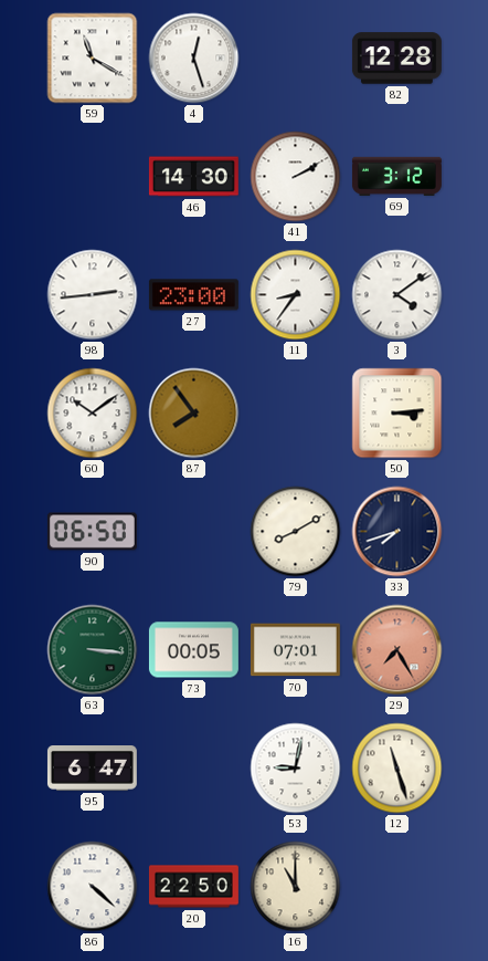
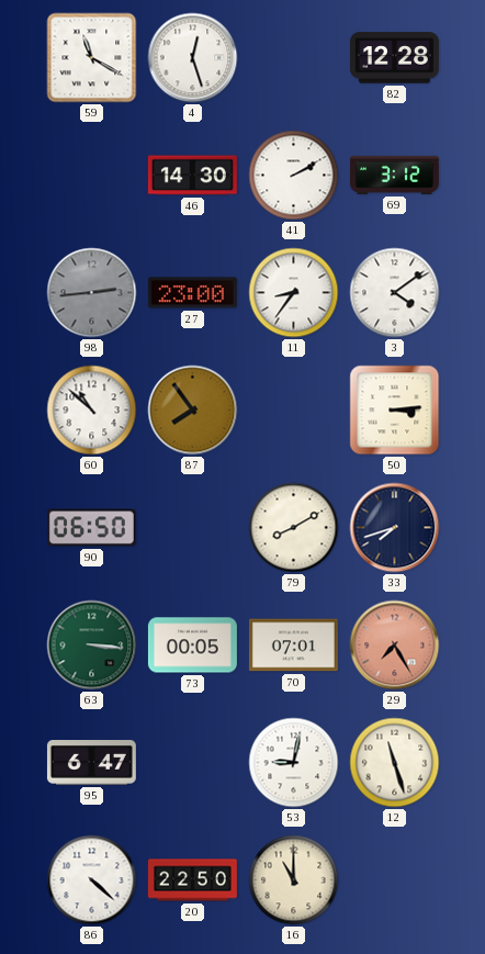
98 dial: white -> grey (92, 293)
60: 10:09 -> 10:52 (92, 411)
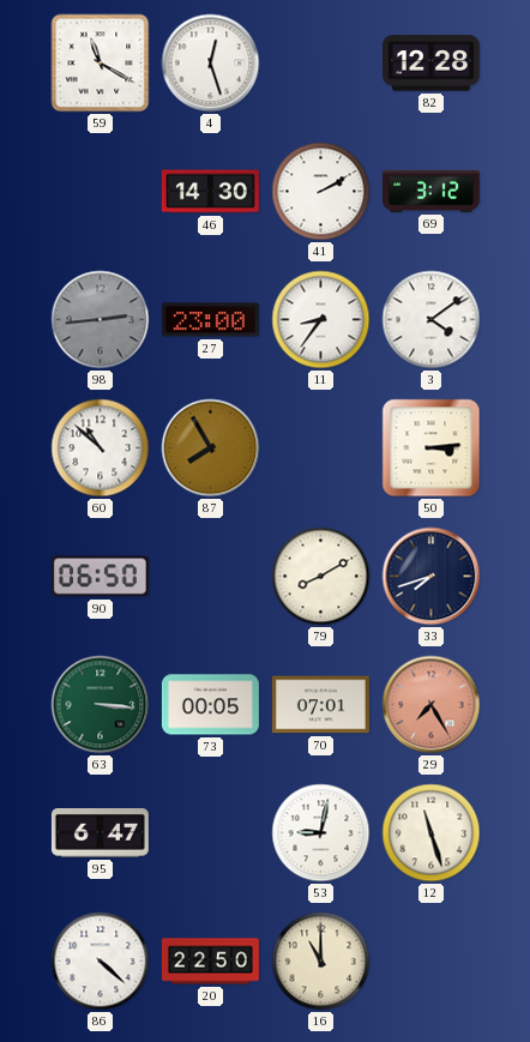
87: 7:54 -> 7:55 (211, 448)
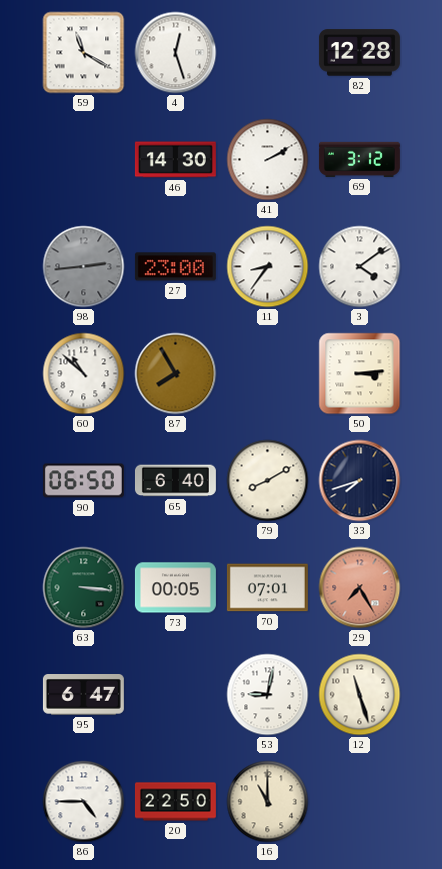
65: none -> 6:40 (175, 481)
86: 4:22 -> 4:45 (84, 802)
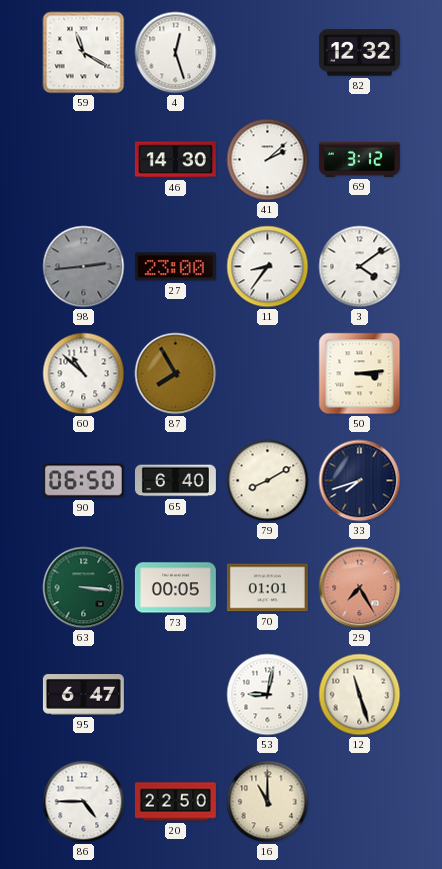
82: 12:28 -> 12:32 (359, 53)
41: 2:10 -> 2:08 (268, 160)
70: 07:01 -> 01:01 (267, 588)
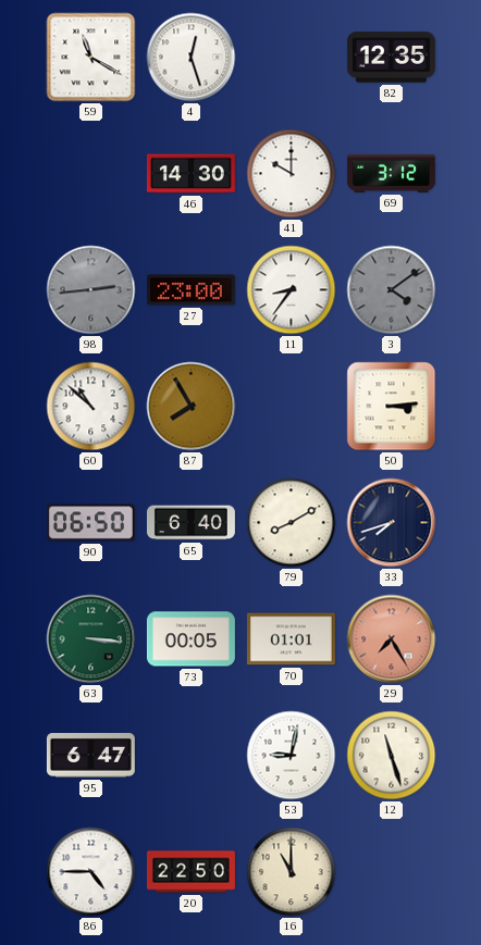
82: 12:32 -> 12:35 (391, 58)
41: 2:08 -> 10:00 (292, 174)
3 dial: white -> grey (392, 290)
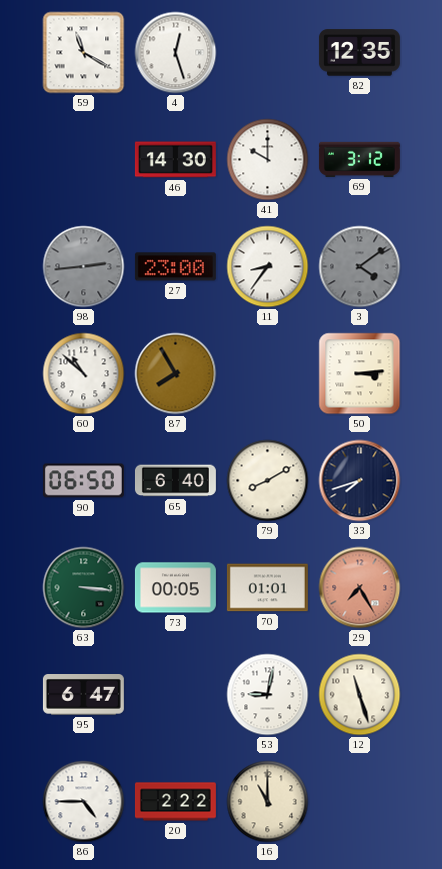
20: 22:50 -> 2:22 (175, 802)
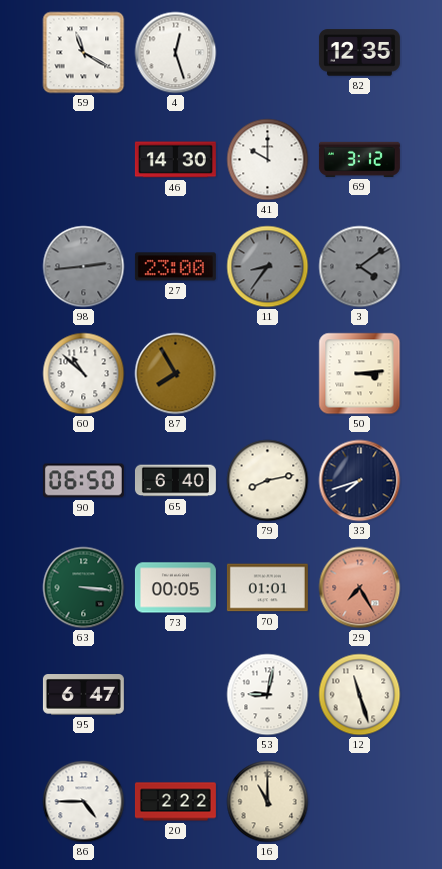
11 dial: white -> grey (268, 267)
79: 8:10 -> 8:13 (268, 481)
